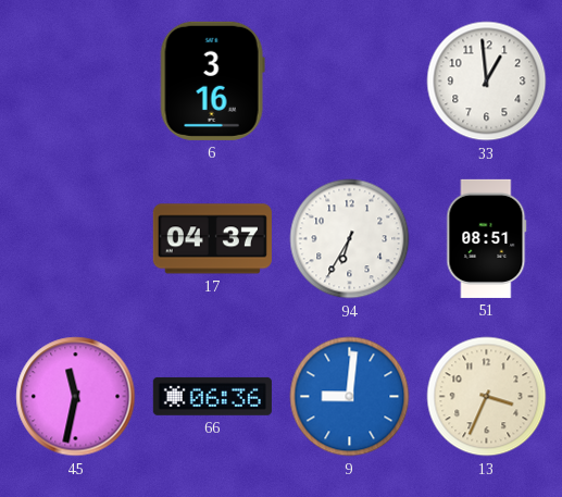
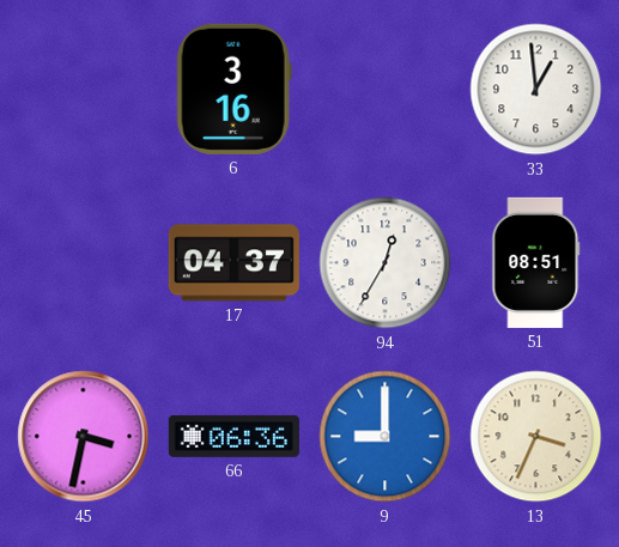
94: 6:35 -> 12:35 (386, 263)
45: 11:32 -> 3:32 (84, 437)
9: 9:01 -> 9:00 (386, 437)
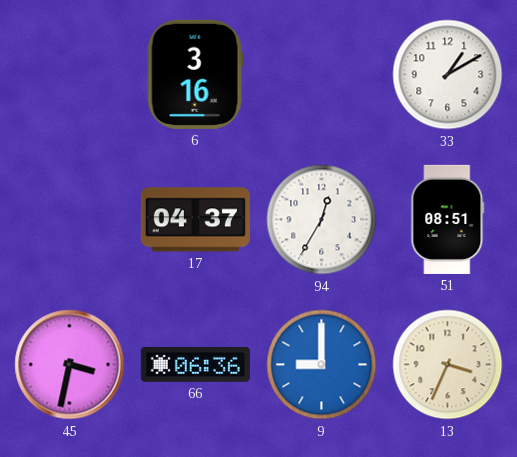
33: 12:59 -> 1:10 (448, 75)
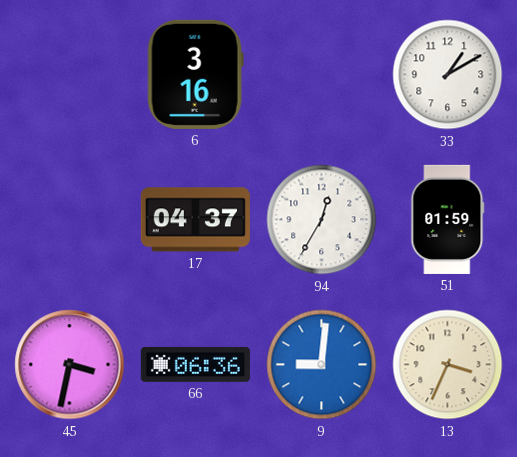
51: 08:51 -> 01:59 (448, 219)
9: 9:00 -> 9:01 (322, 365)
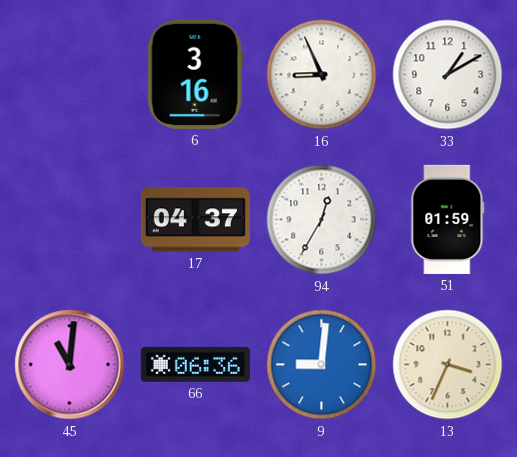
16: none -> 8:56 (322, 75)
45: 3:32 -> 11:01 (70, 365)
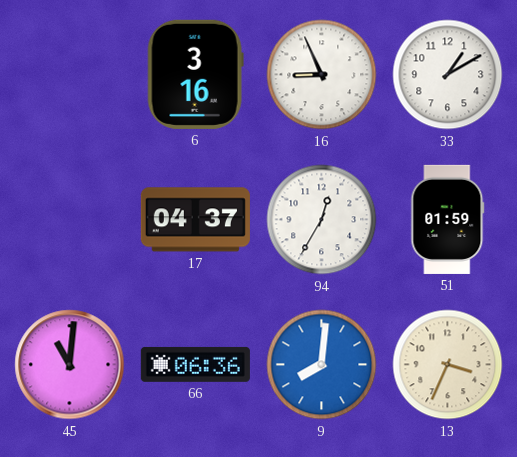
9: 9:01 -> 8:01 (322, 365)
